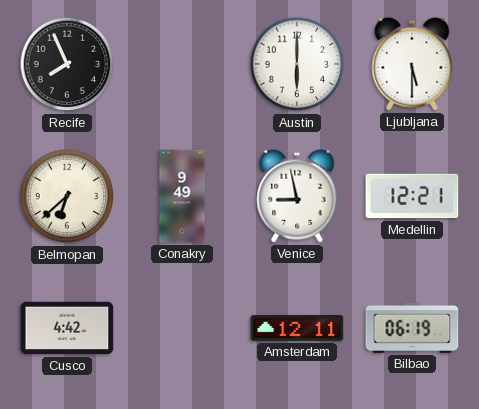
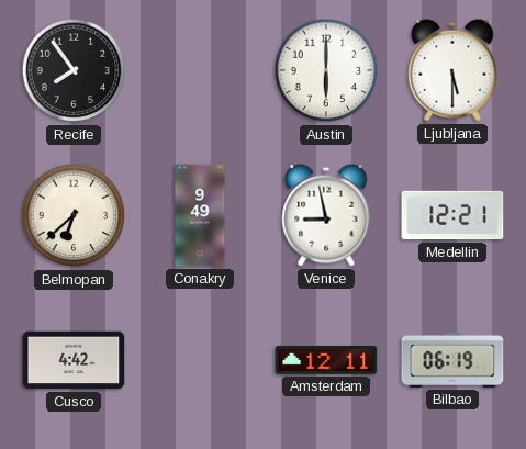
Recife: 7:56 -> 7:54 (74, 70)
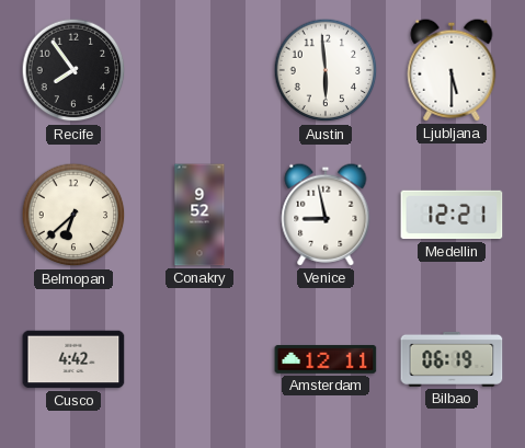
Austin: 6:00 -> 5:59 (326, 70)
Conakry: 9:49 -> 9:52 (199, 215)
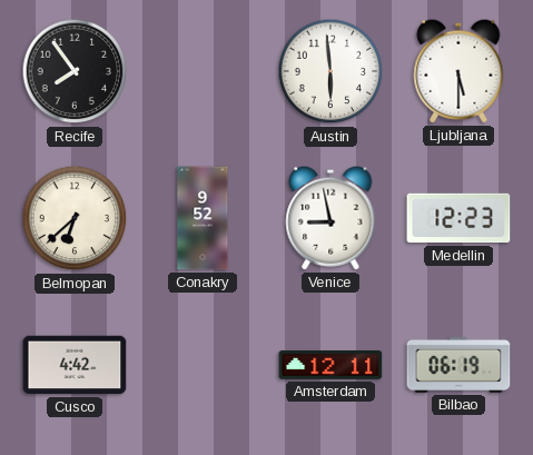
Medellin: 12:21 -> 12:23 (458, 218)
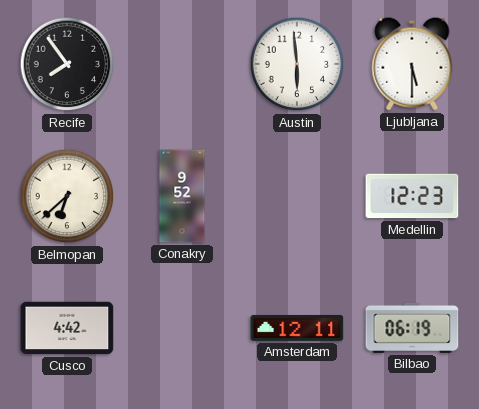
Venice: 8:58 -> none (330, 218)
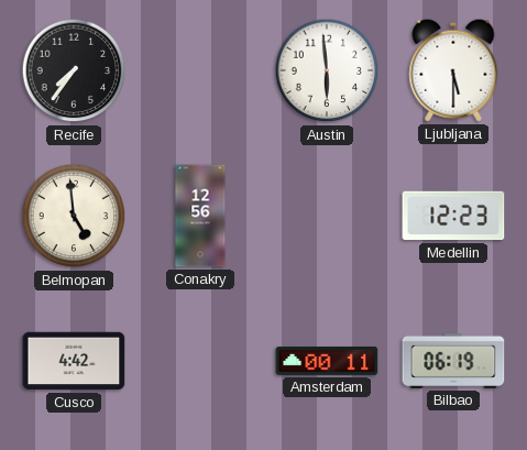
Recife: 7:54 -> 7:36 (74, 70)
Belmopan: 6:38 -> 4:59 (74, 216)
Conakry: 9:52 -> 12:56 (200, 216)
Amsterdam: 12:11 -> 00:11 (327, 361)
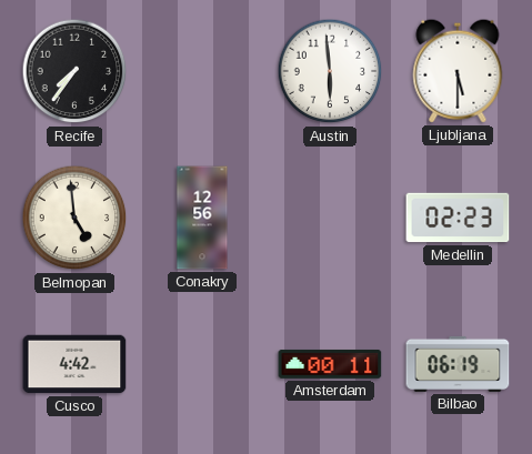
Medellin: 12:23 -> 02:23 (458, 218)
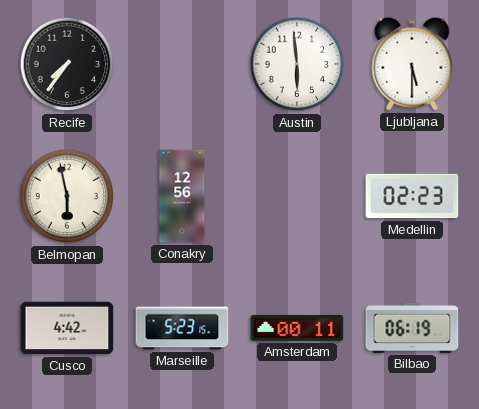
Belmopan: 4:59 -> 5:58 (67, 196)
Marseille: none -> 5:23 (182, 328)
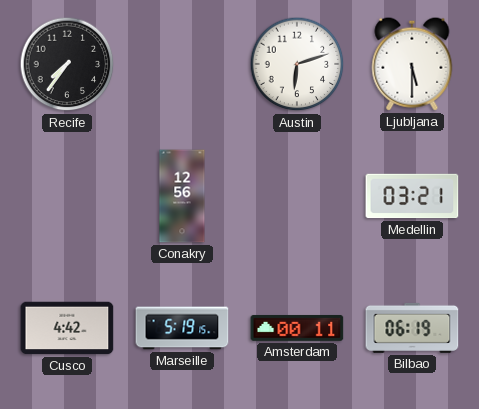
Austin: 5:59 -> 6:12 (297, 64)
Belmopan: 5:58 -> none (67, 196)
Medellin: 02:23 -> 03:21 (412, 196)
Marseille: 5:23 -> 5:19 (182, 328)
